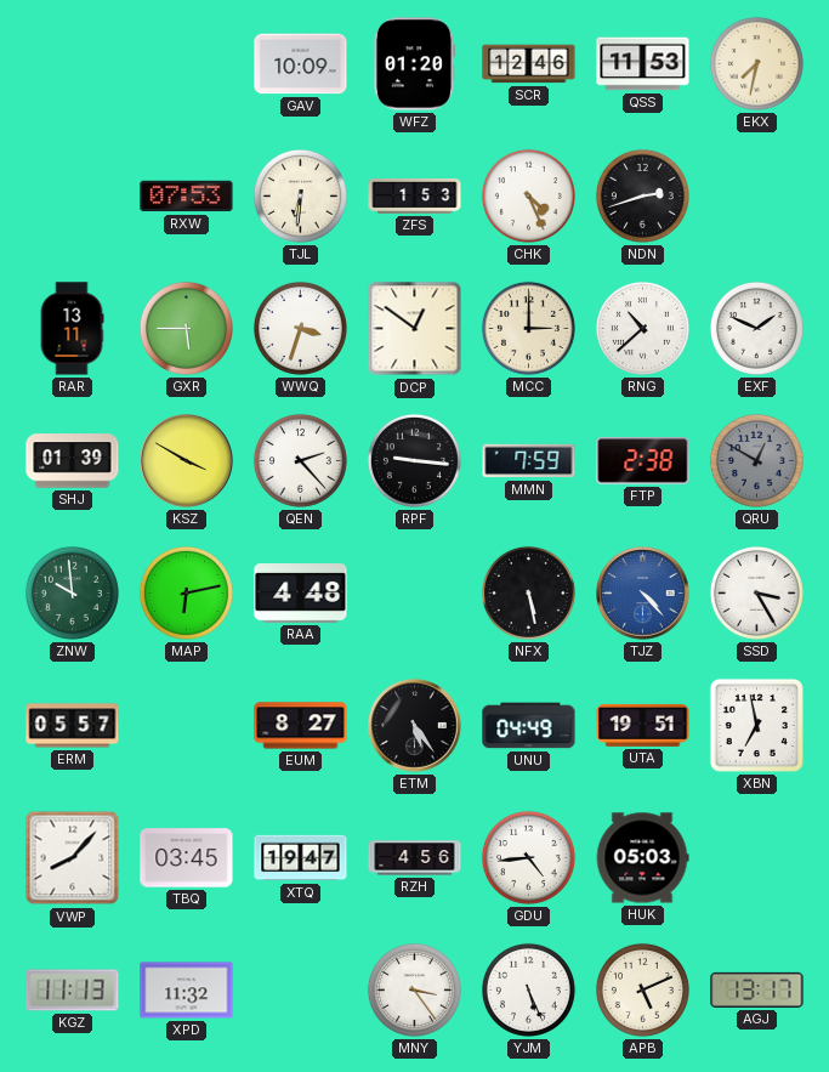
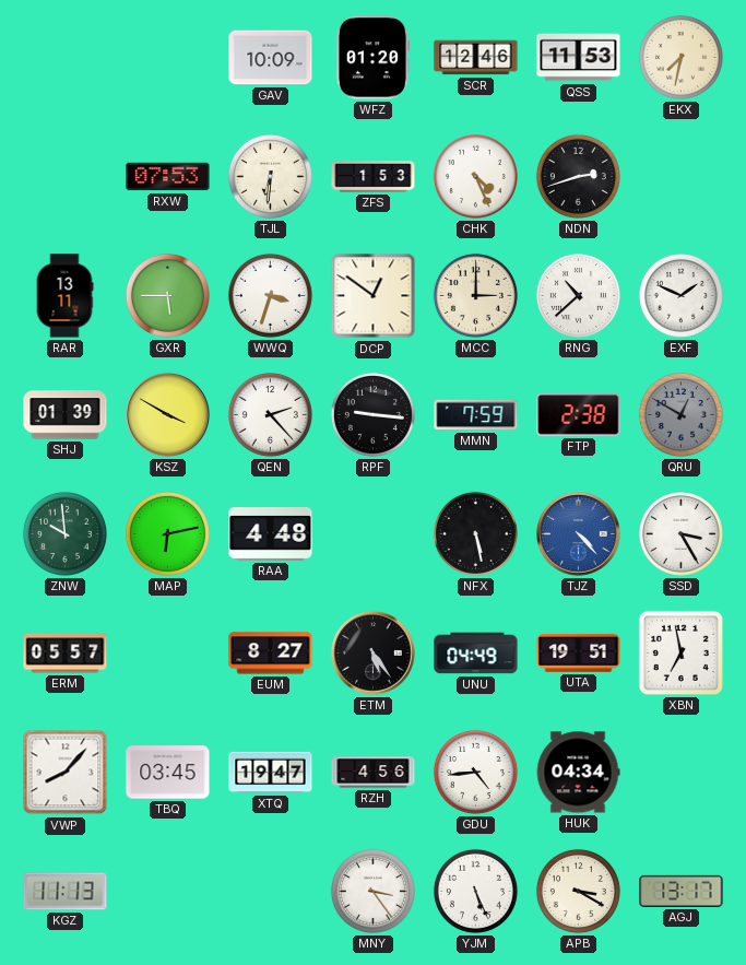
HUK: 05:03 -> 04:34 (578, 773)
XPD: 11:32 -> none (187, 991)
APB: 5:11 -> 3:20 (578, 891)
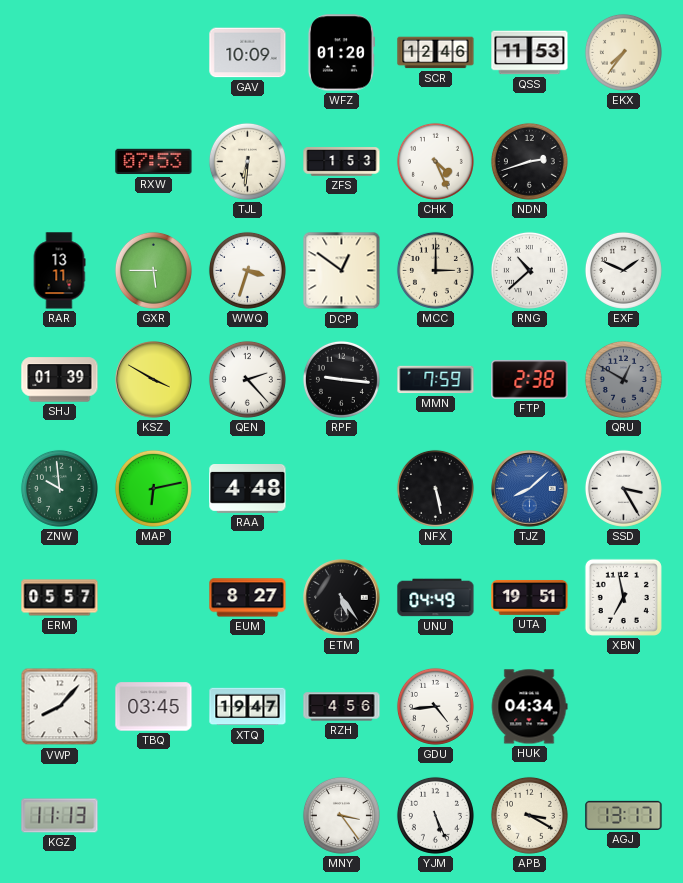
EKX: 7:32 -> 7:36 (623, 52)
TJZ: 4:23 -> 8:08 (530, 489)
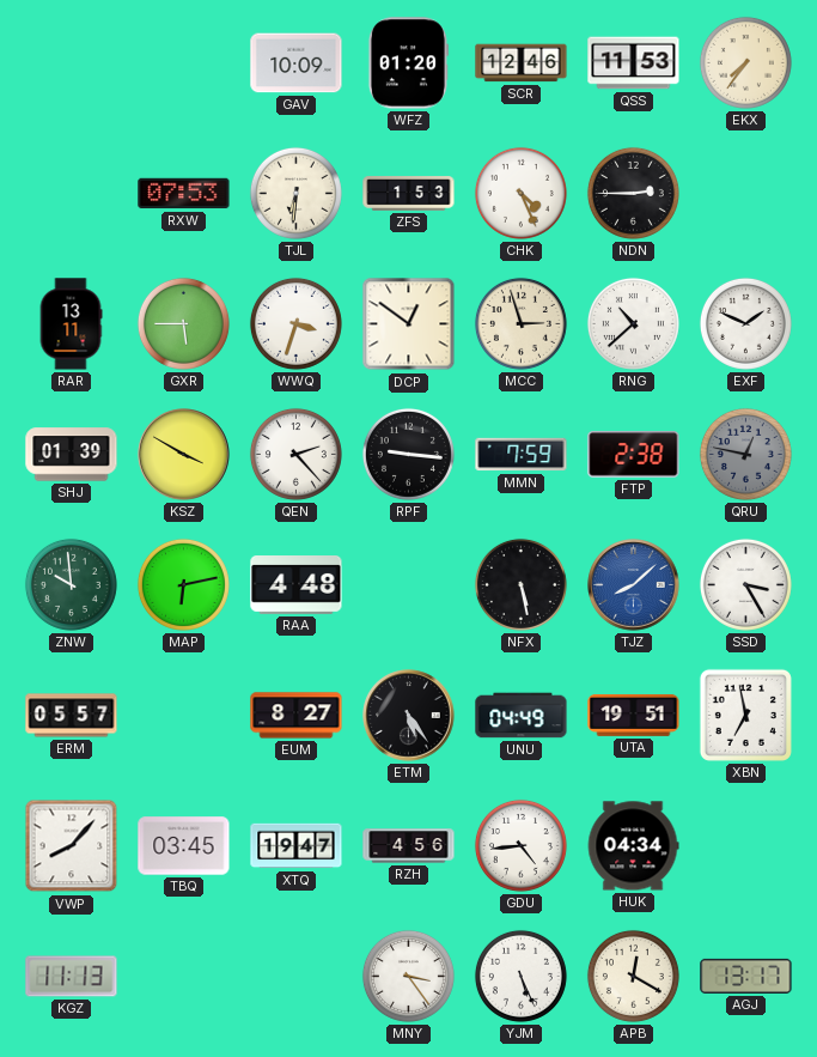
NDN: 2:42 -> 2:45 (633, 193)
MCC: 3:00 -> 2:57 (520, 323)
QRU: 12:50 -> 12:47 (745, 454)
APB: 3:20 -> 12:20 (633, 976)
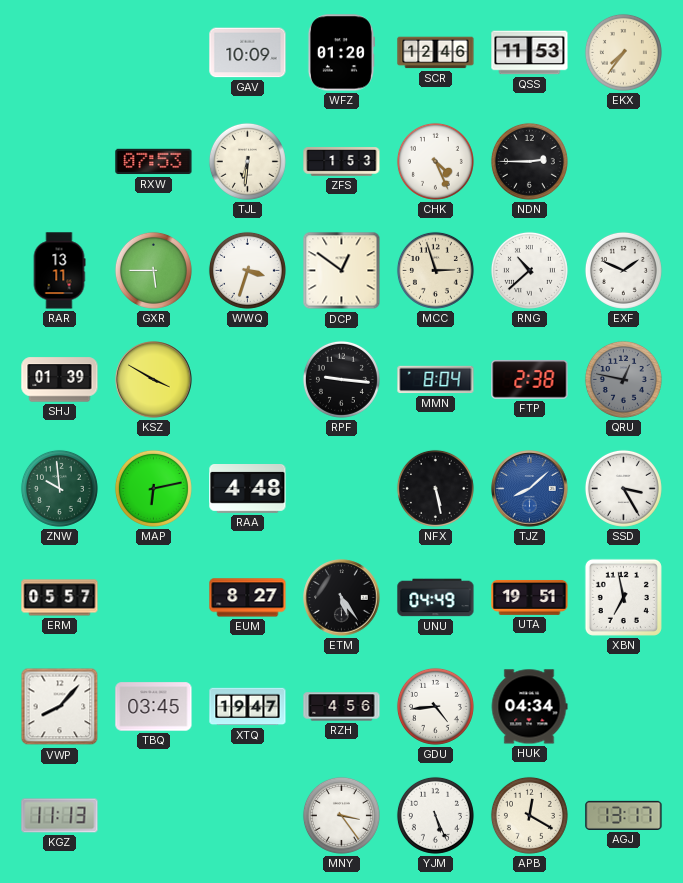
QEN: 2:23 -> none (295, 454)
MMN: 7:59 -> 8:04 (436, 380)
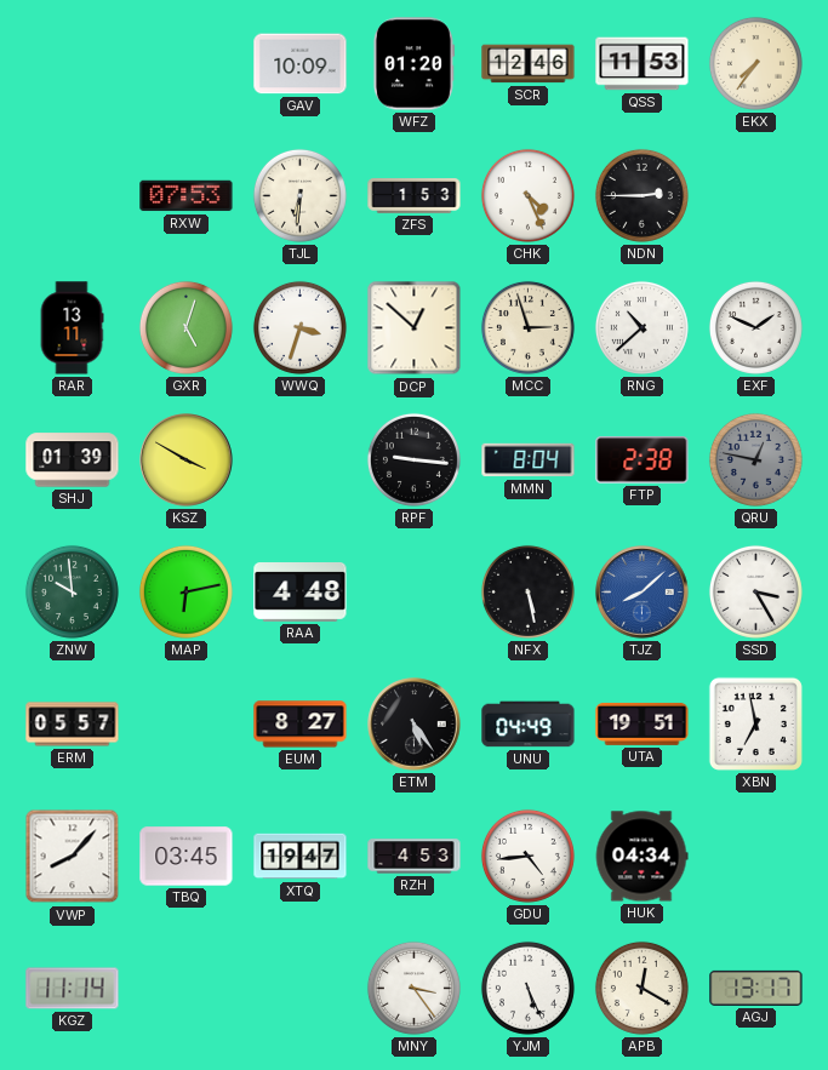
GXR: 5:45 -> 5:03 (185, 327)
DCP: 12:51 -> 12:52 (415, 328)
RZH: 4:56 -> 4:53 (415, 857)
KGZ: 11:13 -> 11:14 (73, 989)
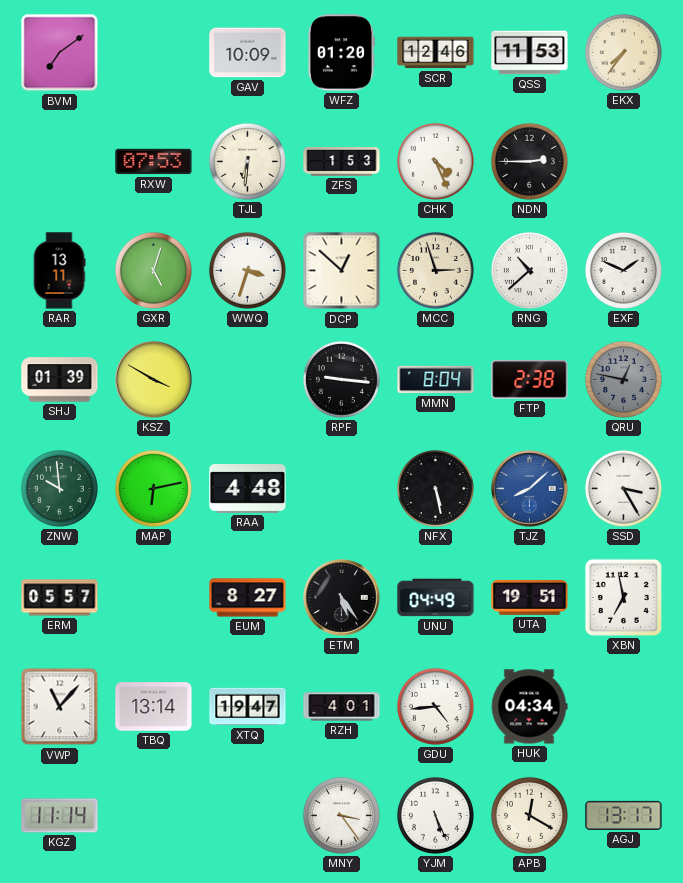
BVM: none -> 7:09 (60, 53)
VWP: 8:07 -> 11:07 (60, 707)
TBQ: 03:45 -> 13:14 (154, 707)
RZH: 4:53 -> 4:01 (342, 707)
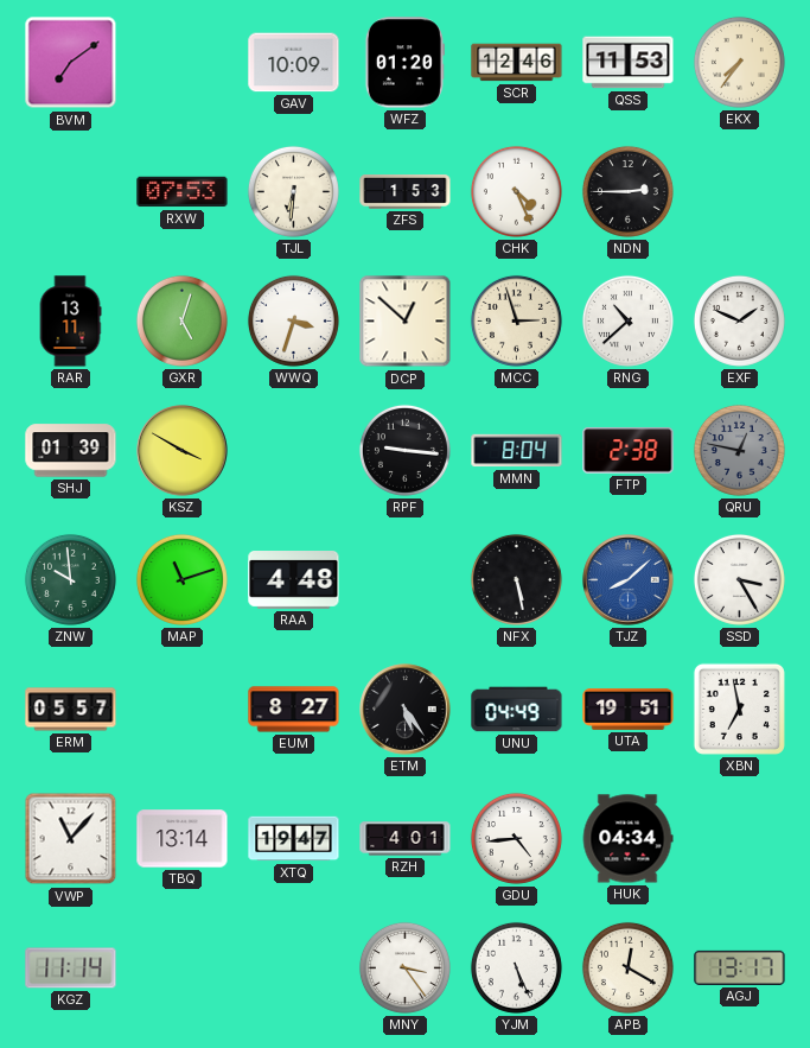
MAP: 6:13 -> 11:12 (181, 579)
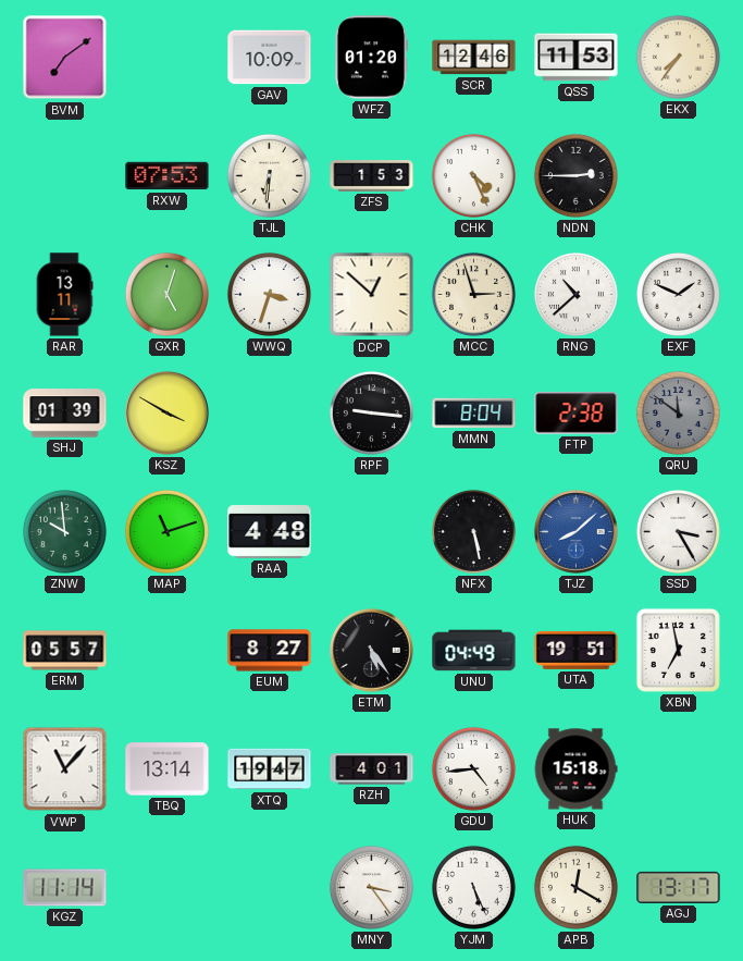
QRU: 12:47 -> 11:51 (678, 412)
HUK: 04:34 -> 15:18 (575, 769)
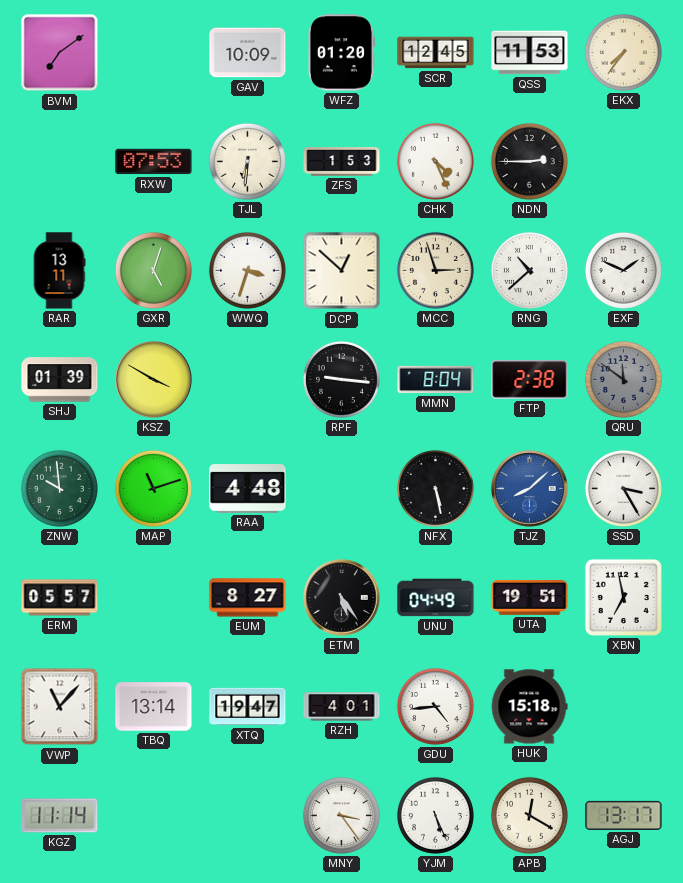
SCR: 12:46 -> 12:45 (436, 53)
